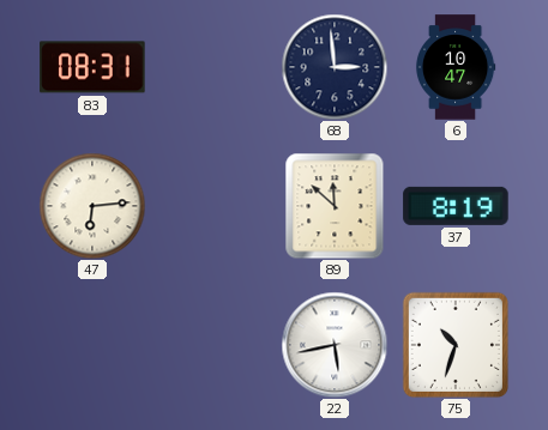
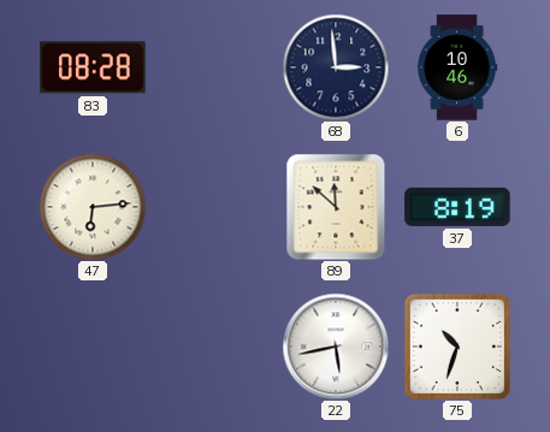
83: 08:31 -> 08:28 (93, 67)
6: 10:47 -> 10:46 (457, 67)
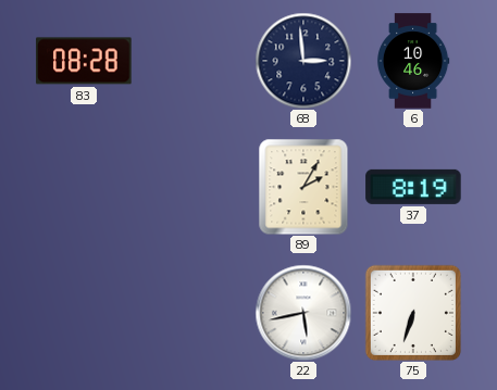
47: 6:14 -> none (93, 207)
89: 11:52 -> 2:05 (303, 187)
75: 10:33 -> 6:33 (413, 313)
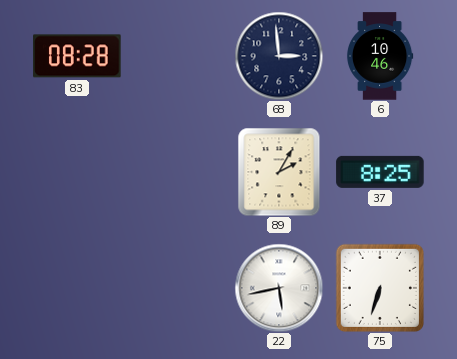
37: 8:19 -> 8:25 (380, 172)
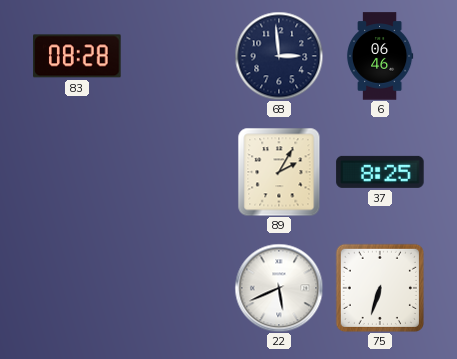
6: 10:46 -> 06:46 (380, 56)
22: 5:43 -> 5:41 (279, 288)
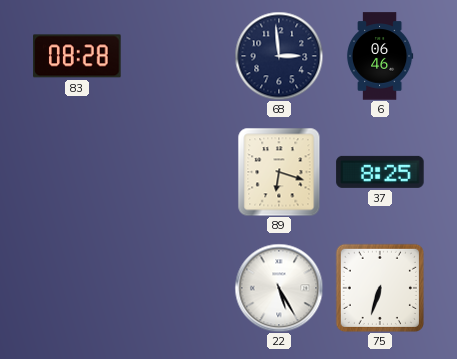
89: 2:05 -> 6:18 (279, 172)
22: 5:41 -> 5:25 (279, 288)
